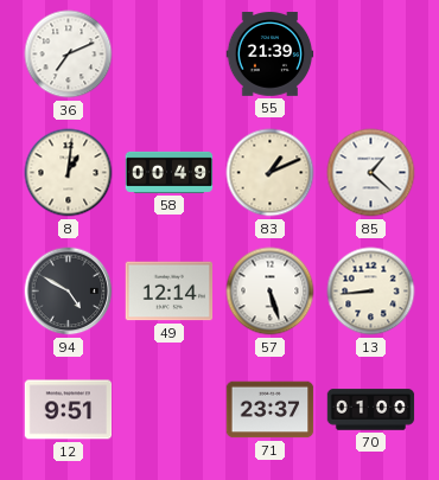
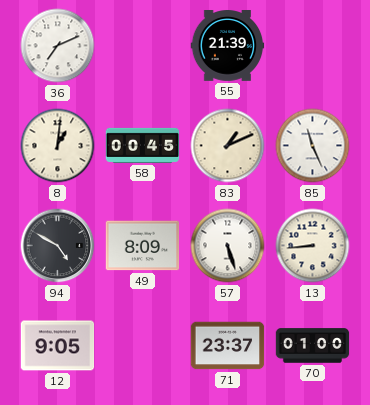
58: 00:49 -> 00:45 (143, 145)
85: 1:22 -> 11:26 (313, 146)
49: 12:14 -> 8:09 (143, 246)
12: 9:51 -> 9:05 (58, 346)
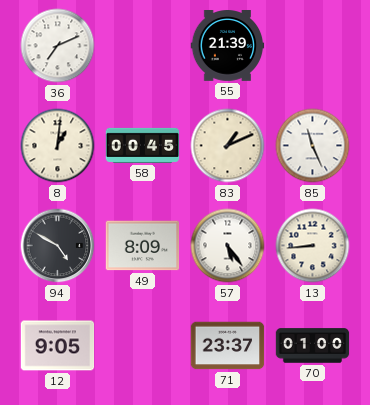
57: 5:27 -> 5:24 (228, 246)
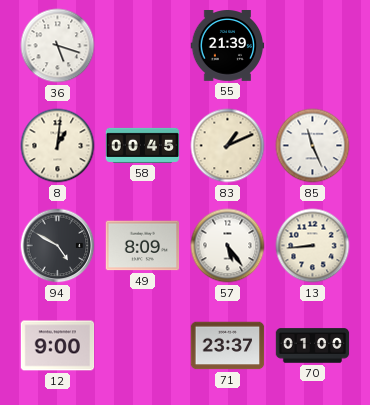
36: 7:11 -> 5:18 (58, 46)
12: 9:05 -> 9:00 (58, 346)
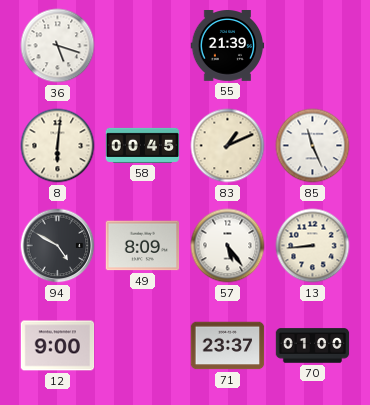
8: 1:01 -> 6:01 (58, 146)
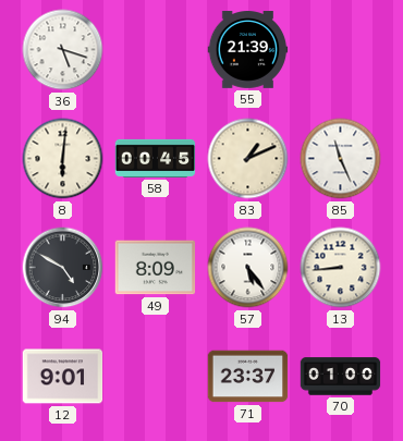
12: 9:00 -> 9:01 (63, 377)
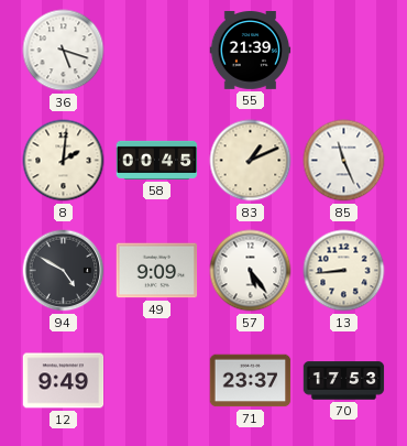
8: 6:01 -> 2:01 (64, 161)
49: 8:09 -> 9:09 (157, 271)
12: 9:01 -> 9:49 (64, 381)
70: 01:00 -> 17:53 (344, 381)
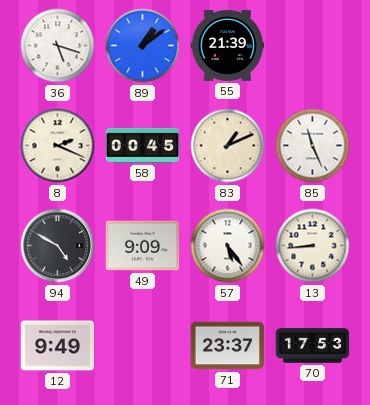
89: none -> 1:09 (143, 46)
8: 2:01 -> 2:19 (58, 146)
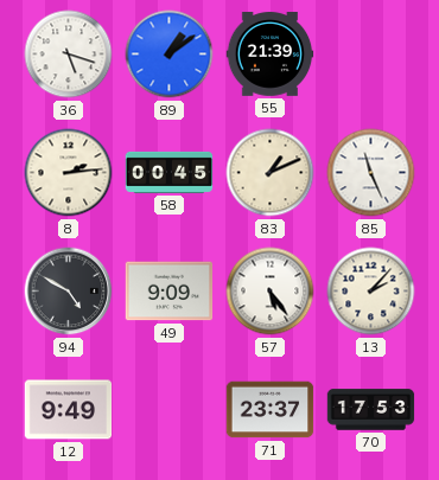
8: 2:19 -> 2:14 (69, 173)
13: 8:44 -> 2:07 (371, 292)
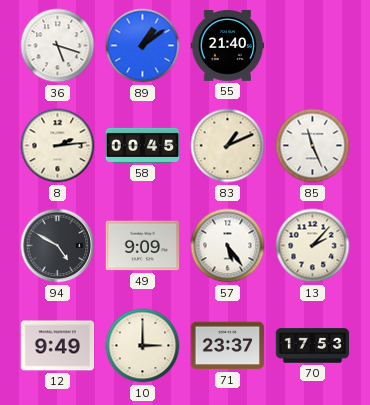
55: 21:39 -> 21:40 (228, 46)
10: none -> 3:00 (143, 346)
